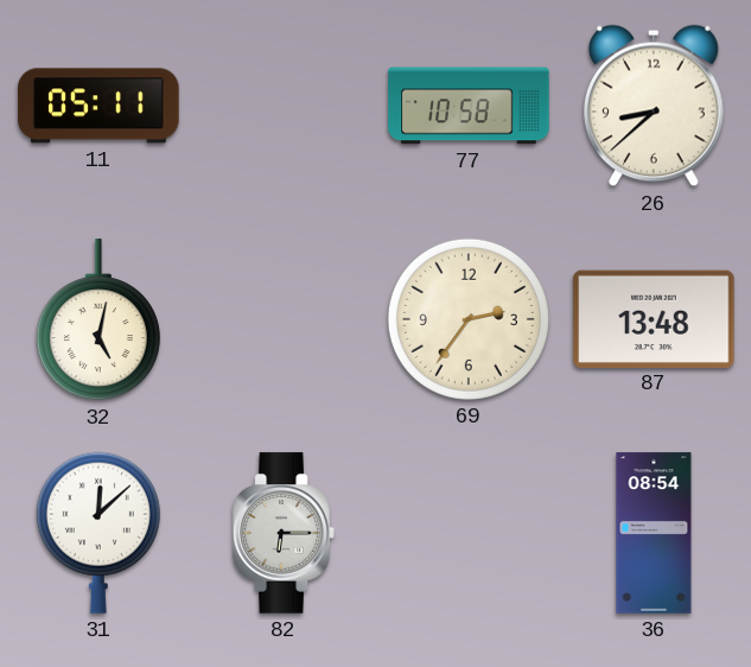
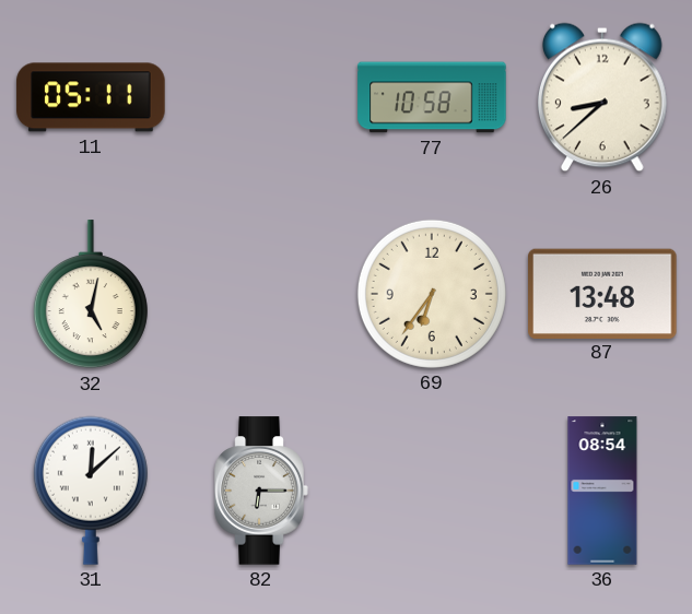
69: 2:36 -> 6:36 (432, 294)
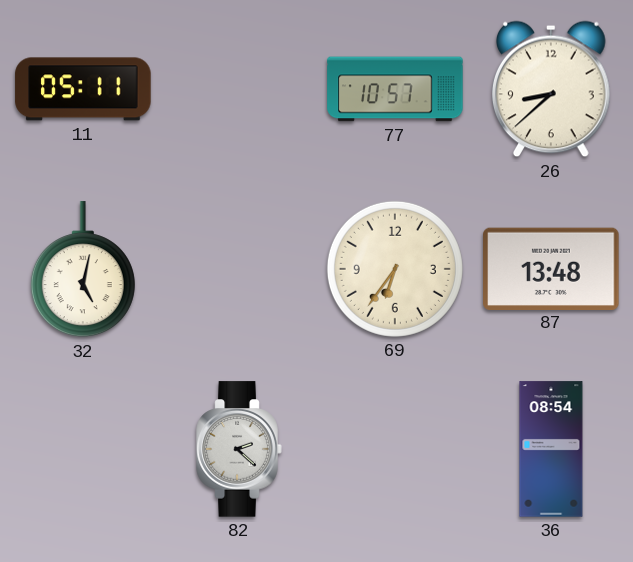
77: 10:58 -> 10:57 (395, 89)
31: 12:08 -> none (91, 491)
82: 6:15 -> 2:22 (239, 449)
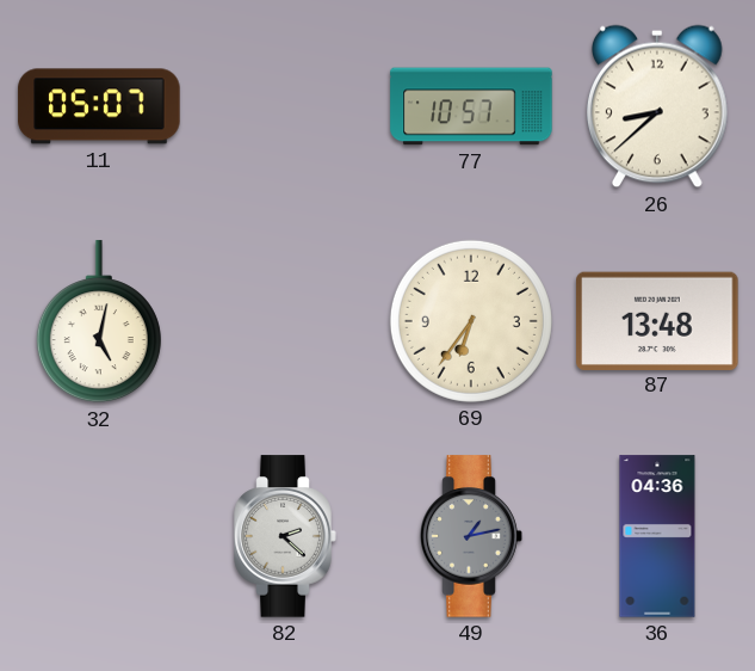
11: 05:11 -> 05:07 (99, 106)
49: none -> 1:13 (471, 536)
36: 08:54 -> 04:36 (657, 536)
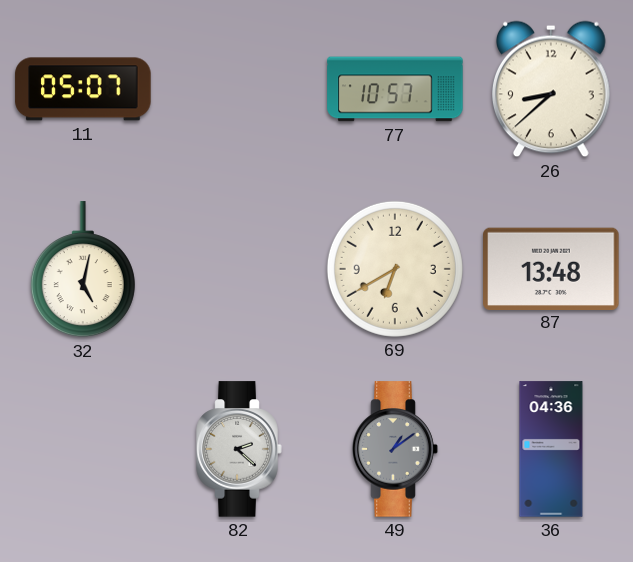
69: 6:36 -> 6:40 (395, 269)
49: 1:13 -> 1:09 (395, 449)
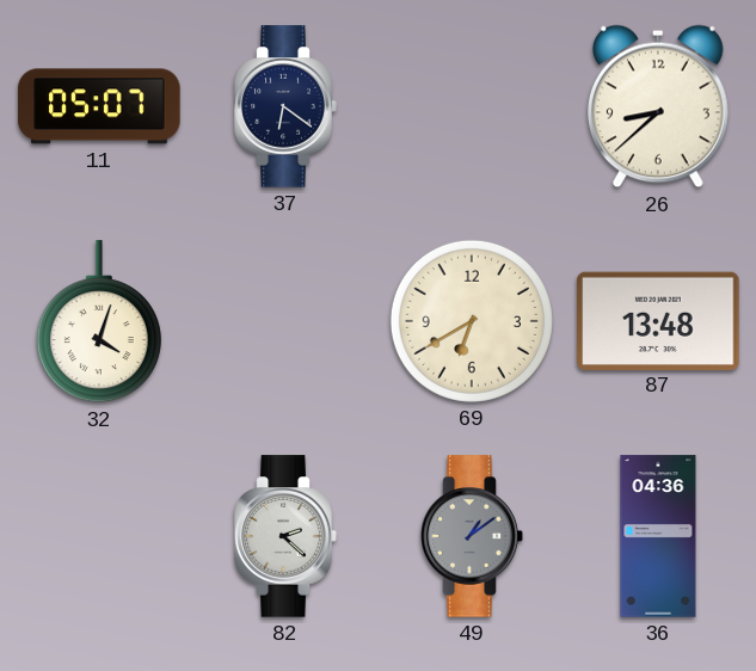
37: none -> 6:21 (285, 106)
77: 10:57 -> none (395, 89)
32: 5:02 -> 4:03 (99, 322)
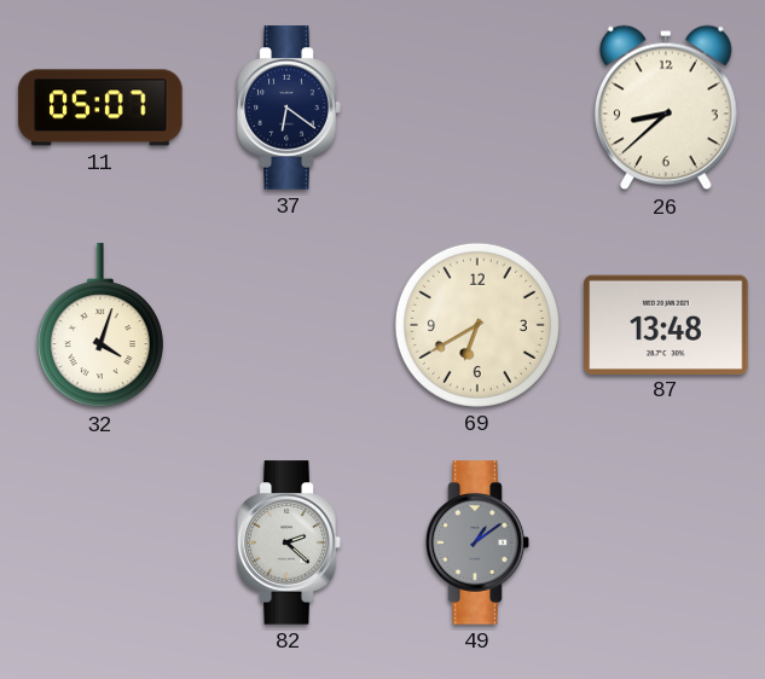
36: 04:36 -> none (658, 536)
